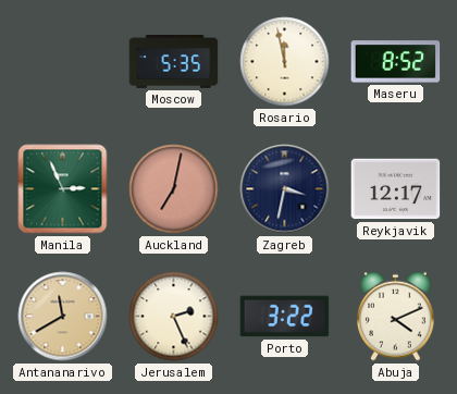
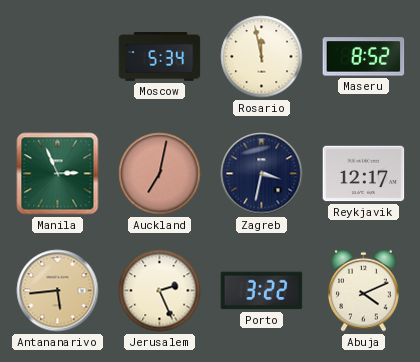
Moscow: 5:35 -> 5:34 (160, 56)
Antananarivo: 11:40 -> 5:44 (58, 291)
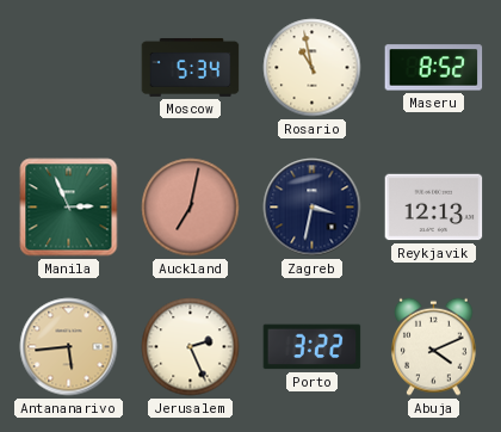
Rosario: 11:58 -> 10:58 (313, 68)
Reykjavik: 12:17 -> 12:13 (434, 208)
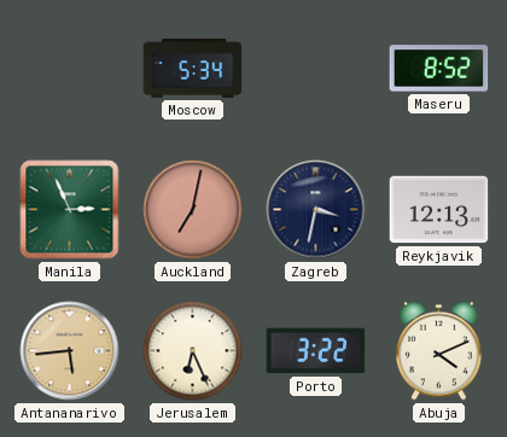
Rosario: 10:58 -> none (313, 68)
Jerusalem: 2:26 -> 6:26 (193, 351)
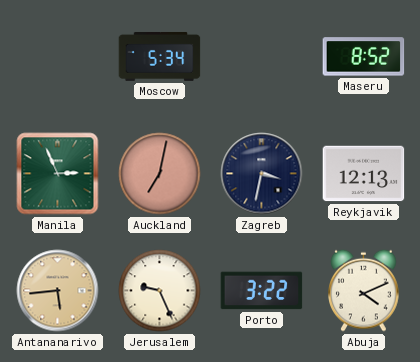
Jerusalem: 6:26 -> 9:26 (160, 291)
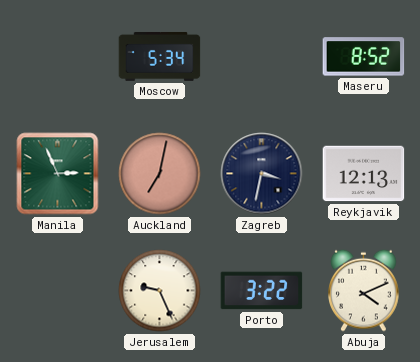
Antananarivo: 5:44 -> none (58, 291)
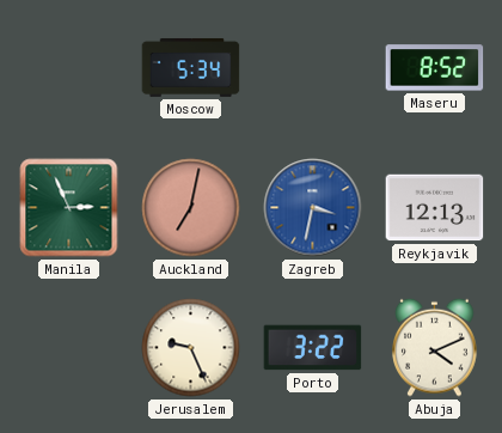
Zagreb dial: navy -> blue (313, 208)
